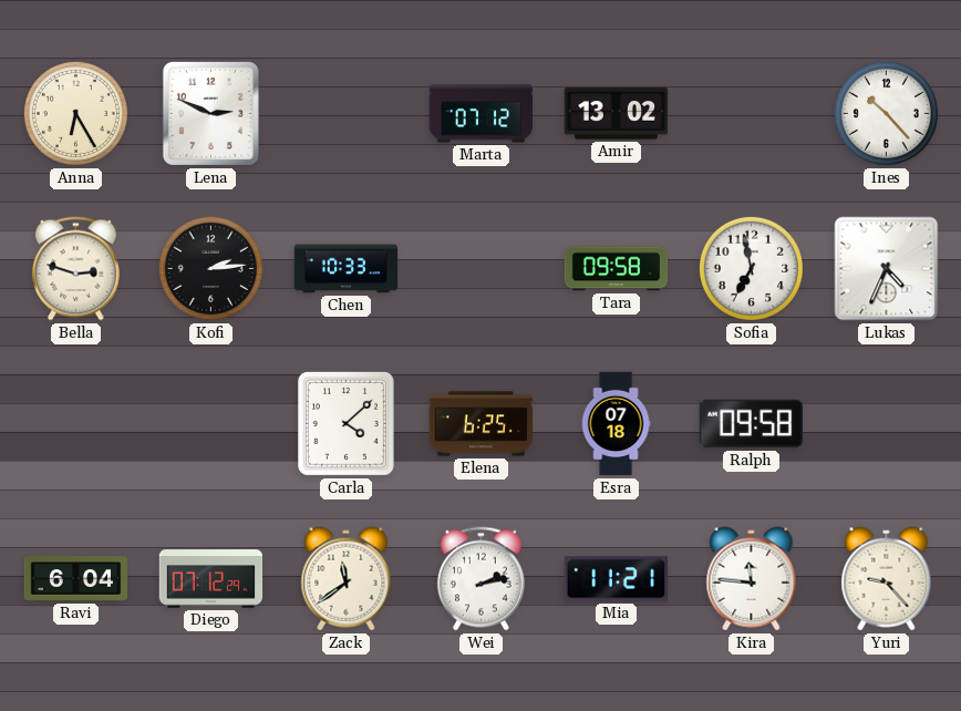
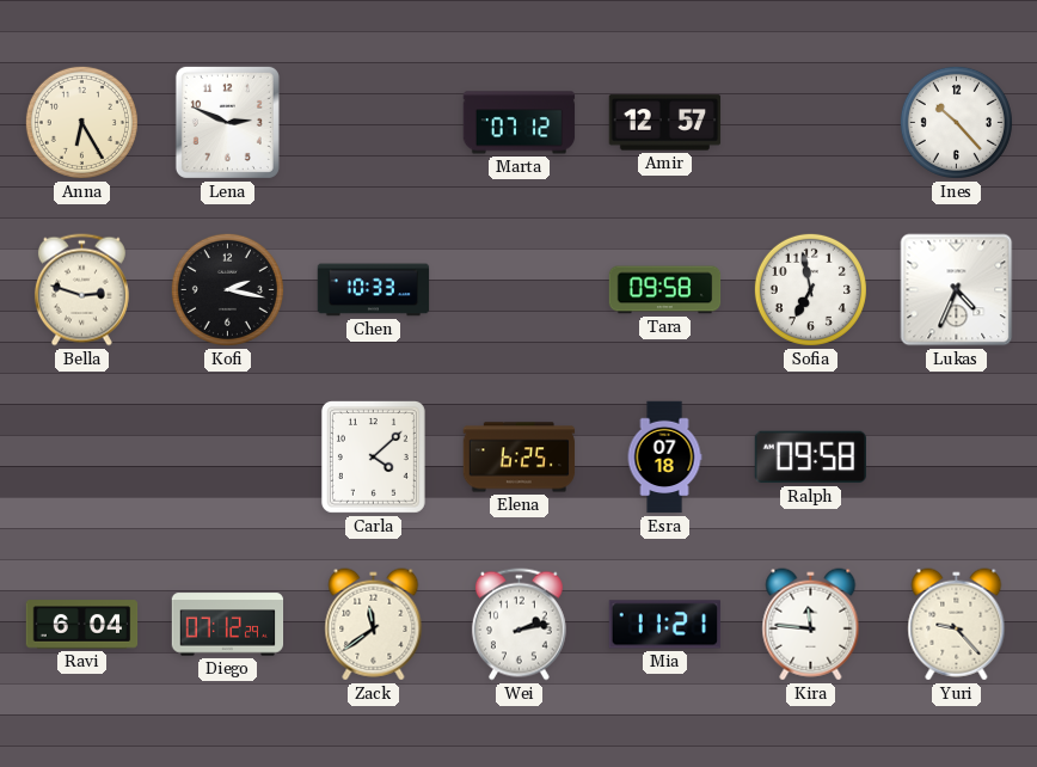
Amir: 13:02 -> 12:57 (665, 123)
Kofi: 2:14 -> 2:17 (227, 289)
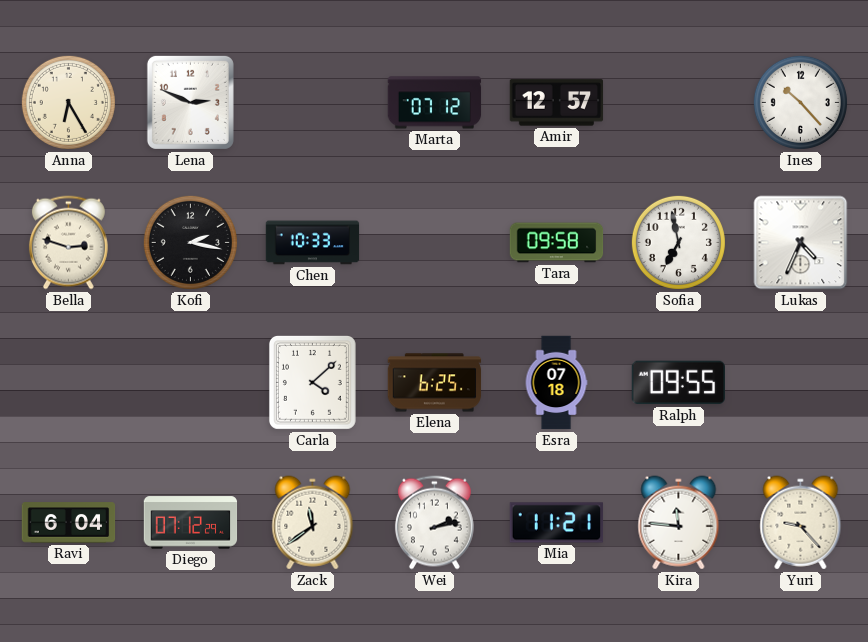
Ralph: 09:58 -> 09:55 (678, 383)
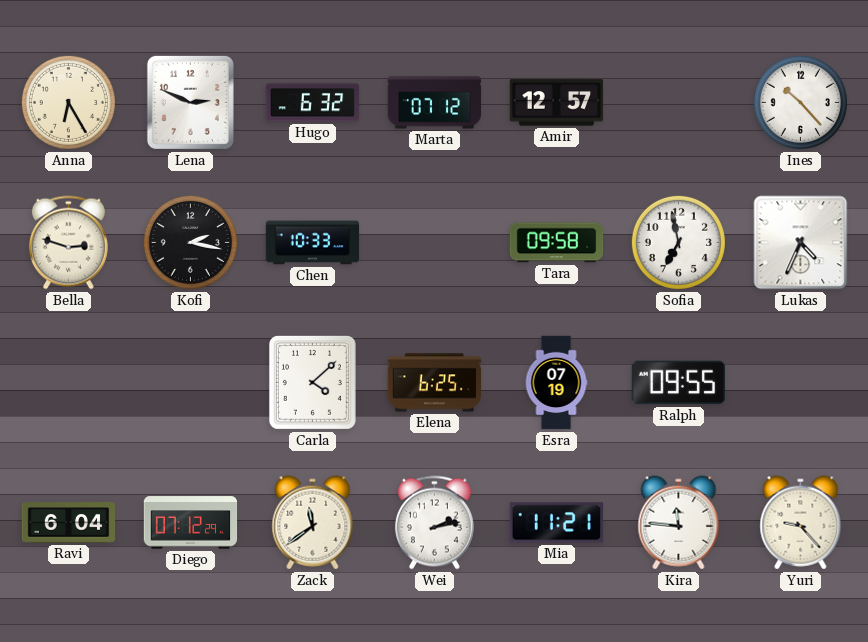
Hugo: none -> 6:32 (313, 103)
Esra: 07:18 -> 07:19 (556, 383)
